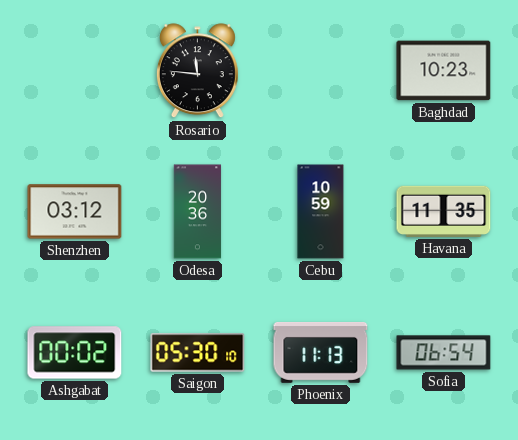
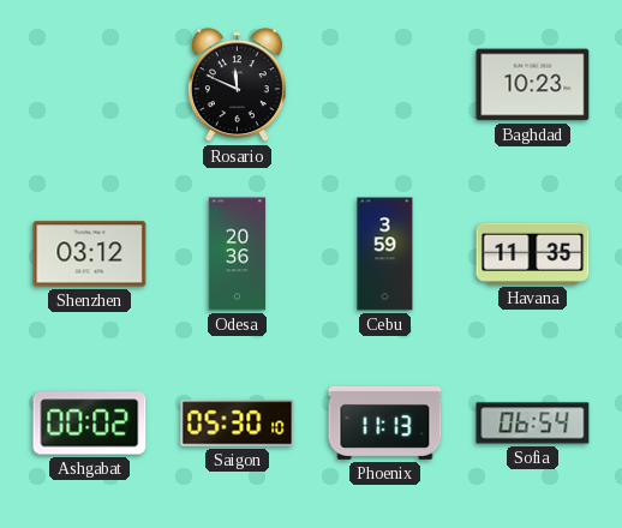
Rosario: 11:46 -> 11:49 (237, 85)
Cebu: 10:59 -> 3:59 (385, 254)
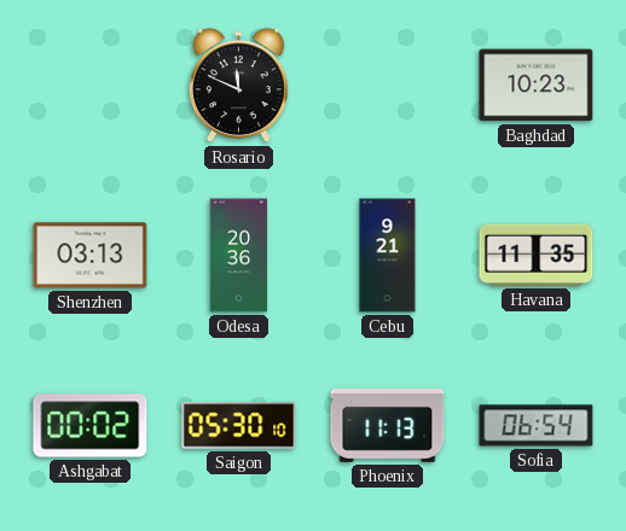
Shenzhen: 03:12 -> 03:13 (91, 256)
Cebu: 3:59 -> 9:21 (388, 256)
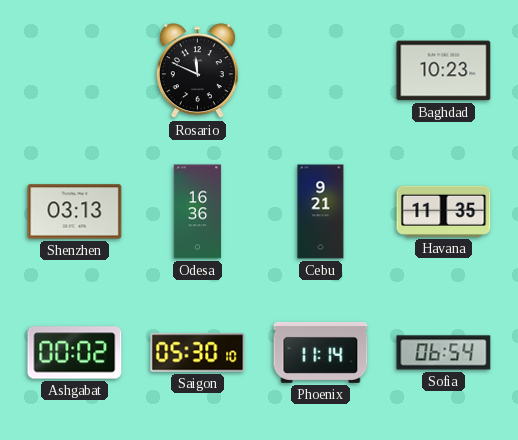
Odesa: 20:36 -> 16:36 (198, 212)
Phoenix: 11:13 -> 11:14 (321, 352)
